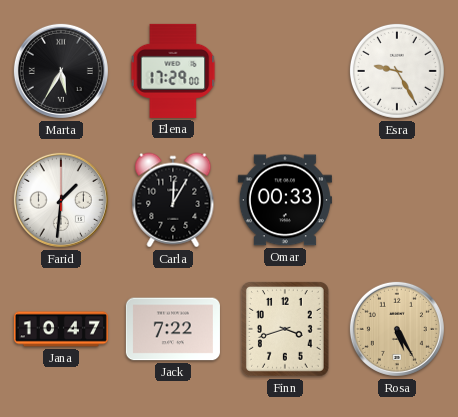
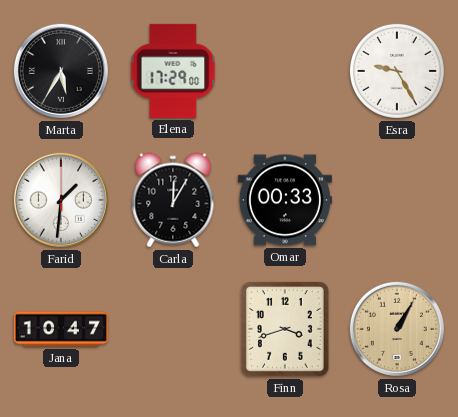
Jack: 7:22 -> none (173, 329)
Rosa: 5:25 -> 1:05 (397, 329)
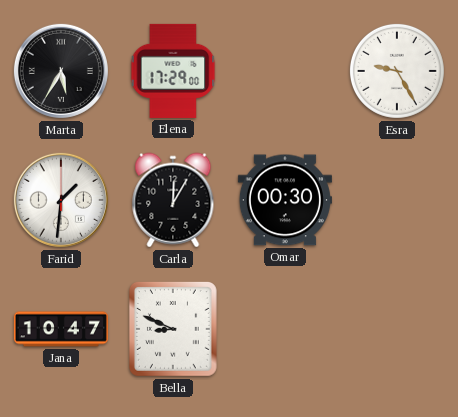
Omar: 00:33 -> 00:30 (285, 200)
Bella: none -> 8:49 (173, 329)
Finn: 3:42 -> none (285, 329)
Rosa: 1:05 -> none (397, 329)
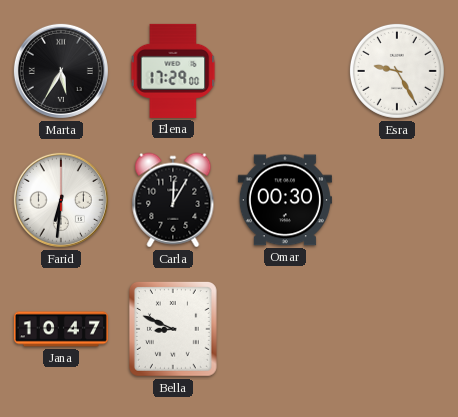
Farid: 1:31 -> 6:31 (61, 200)
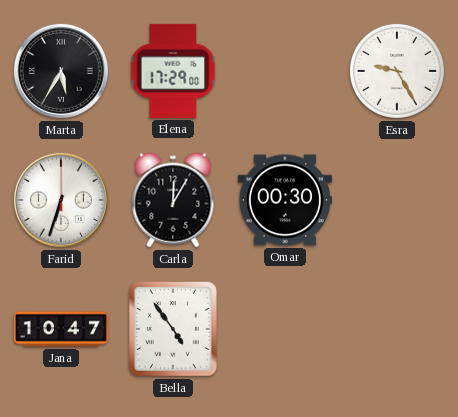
Farid: 6:31 -> 6:33 (61, 200)
Bella: 8:49 -> 4:54 (173, 329)
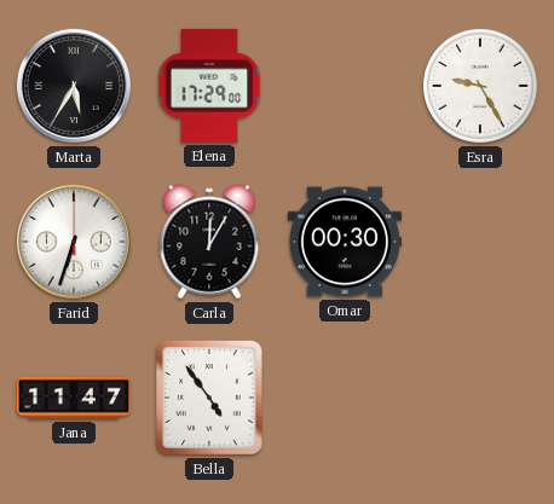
Jana: 10:47 -> 11:47 (74, 398)
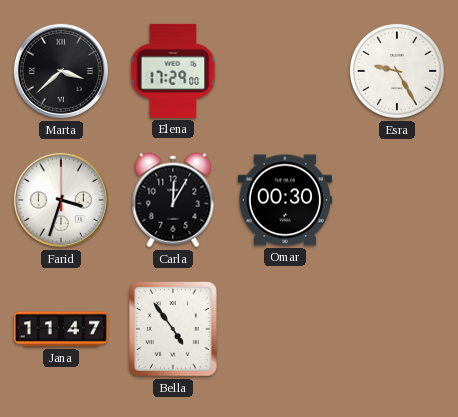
Marta: 5:35 -> 3:38 (61, 71)
Farid: 6:33 -> 3:33 (61, 200)
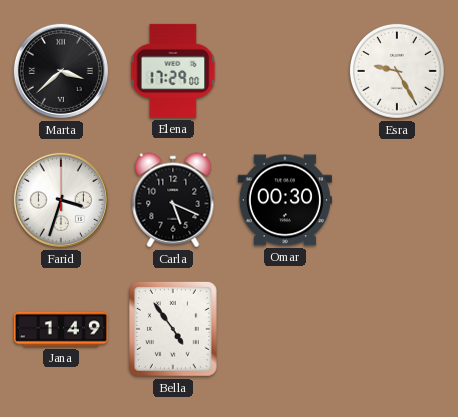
Carla: 12:05 -> 5:19 (173, 200)
Jana: 11:47 -> 1:49 (61, 329)
